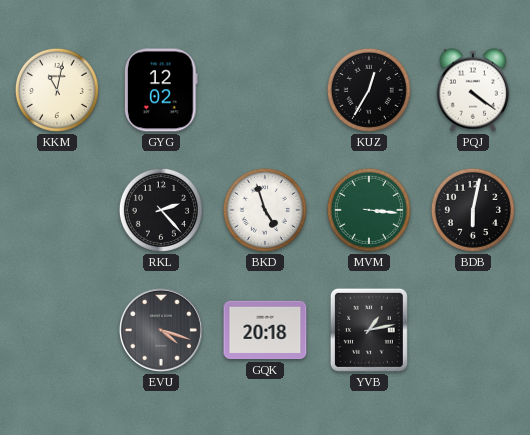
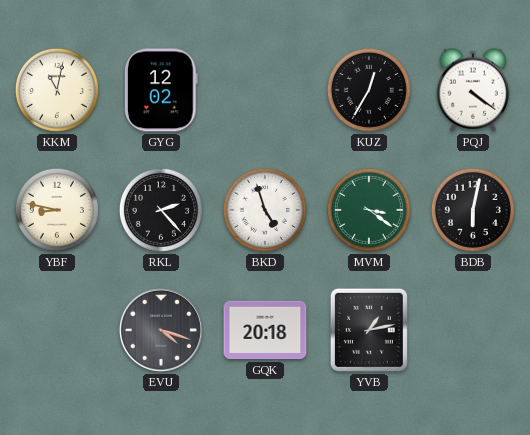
YBF: none -> 8:47 (57, 210)
MVM: 3:16 -> 3:21 (369, 210)
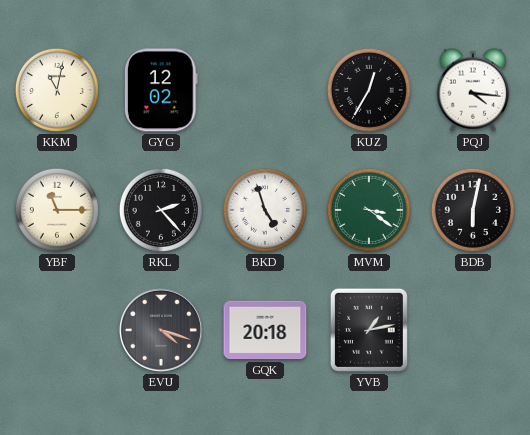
PQJ: 4:21 -> 4:16 (473, 90)
YBF: 8:47 -> 11:15 (57, 210)
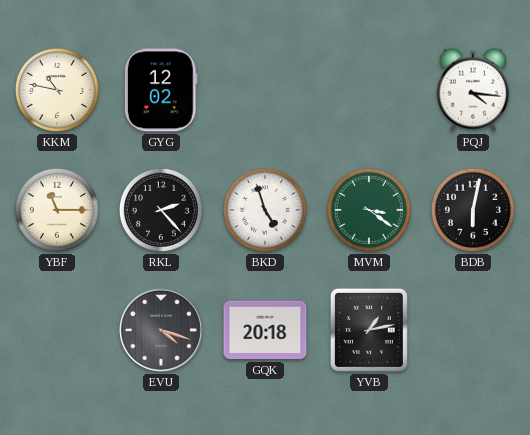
KKM: 11:02 -> 10:47 (57, 90)
KUZ: 12:35 -> none (369, 90)
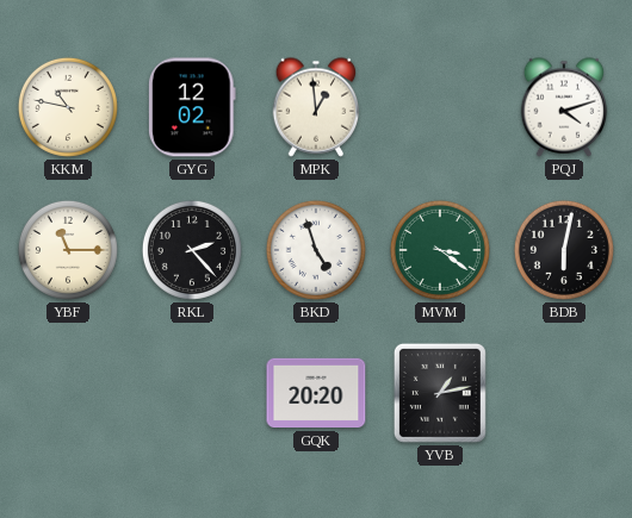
MPK: none -> 12:59 (316, 107)
PQJ: 4:16 -> 4:12 (564, 107)
EVU: 4:18 -> none (161, 330)
GQK: 20:18 -> 20:20 (316, 393)
